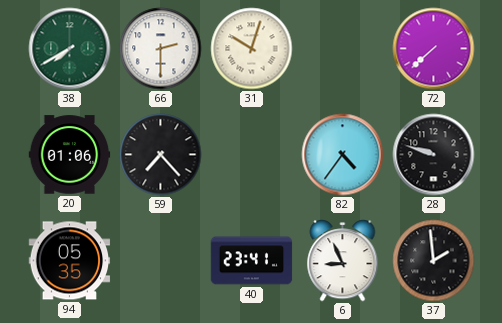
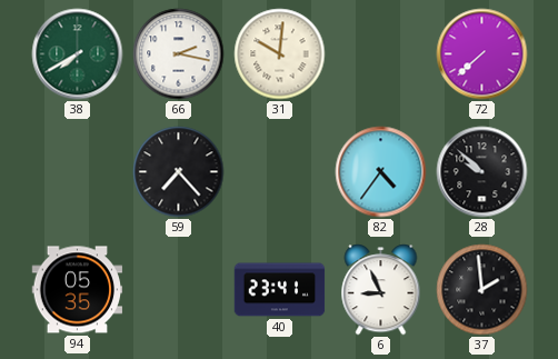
66: 2:30 -> 2:17 (179, 54)
31: 10:03 -> 10:01 (280, 54)
20: 01:06 -> none (70, 155)
28: 9:48 -> 9:52 (482, 172)
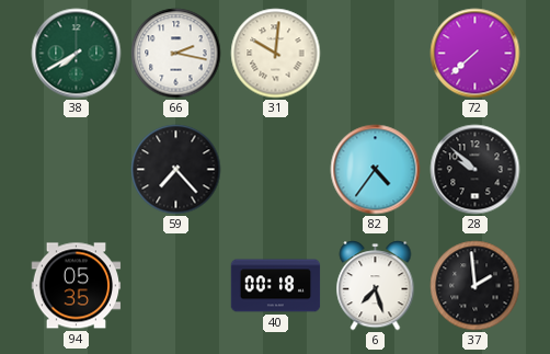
40: 23:41 -> 00:18 (276, 286)
6: 8:56 -> 7:27 (376, 286)
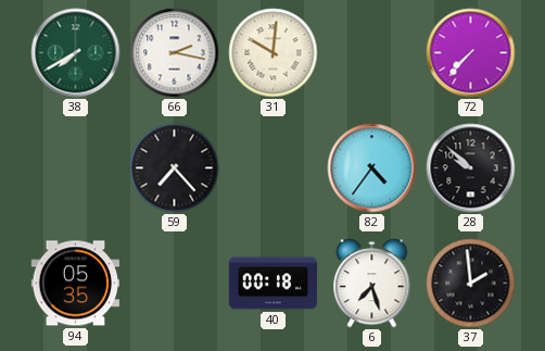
72: 7:38 -> 7:37 (471, 53)
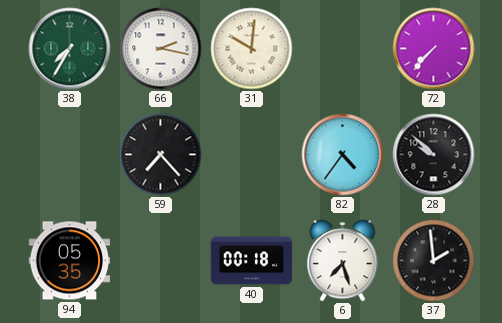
38: 7:40 -> 7:35 (70, 49)
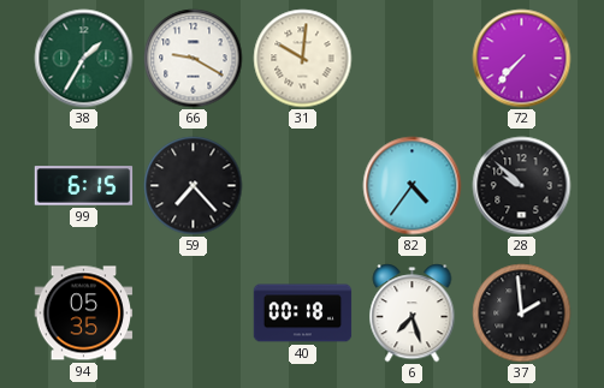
38: 7:35 -> 1:35 (84, 59)
66: 2:17 -> 9:20 (194, 59)
99: none -> 6:15 (84, 186)
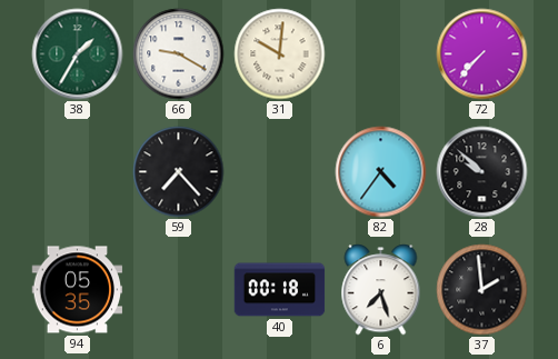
99: 6:15 -> none (84, 186)
